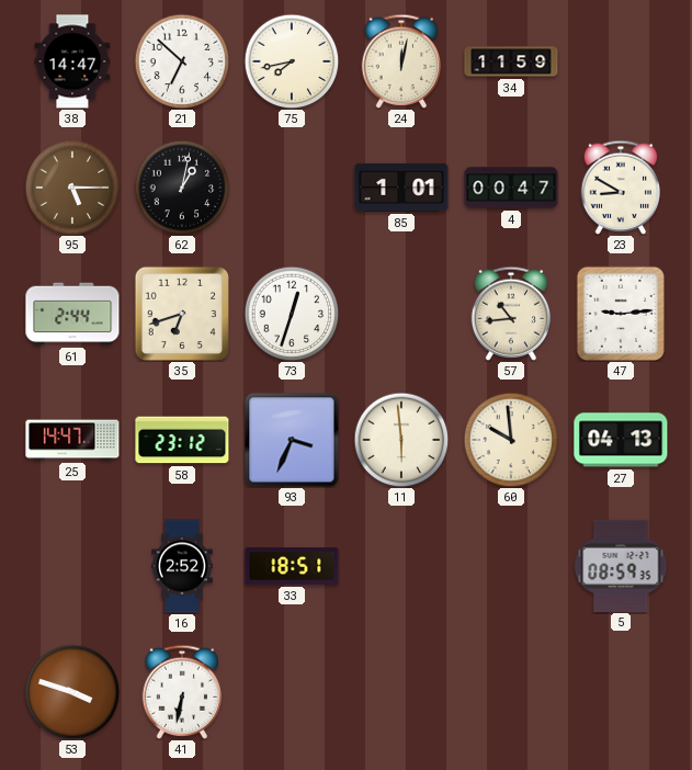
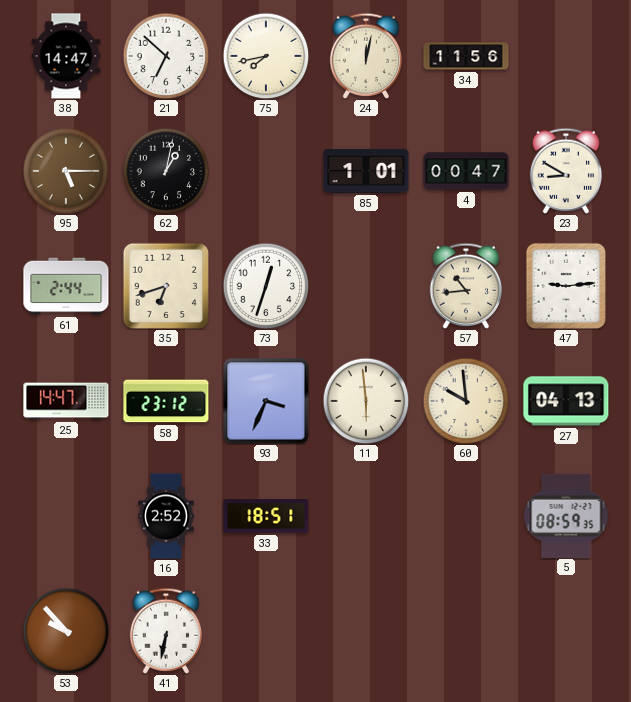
34: 11:59 -> 11:56 (466, 56)
53: 3:48 -> 9:53 (66, 631)
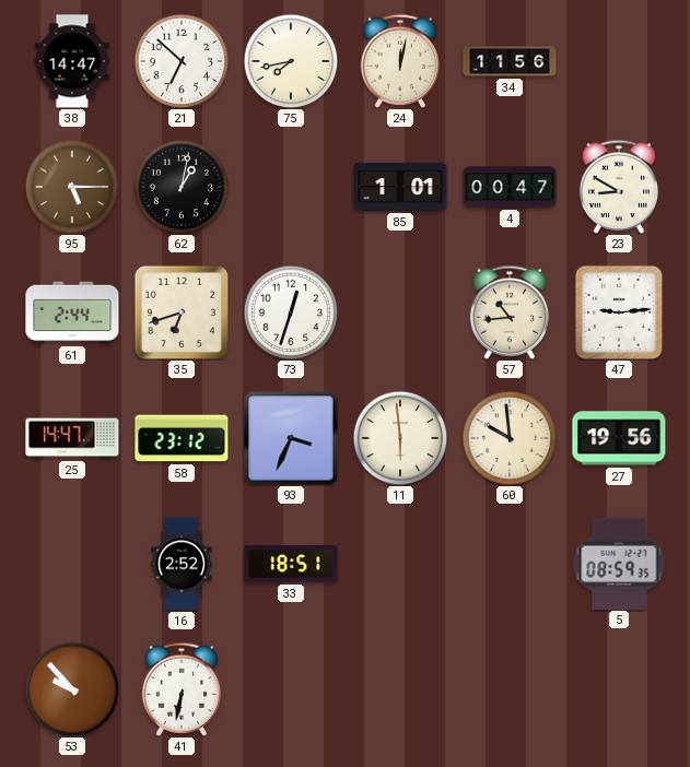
27: 04:13 -> 19:56 (619, 438)
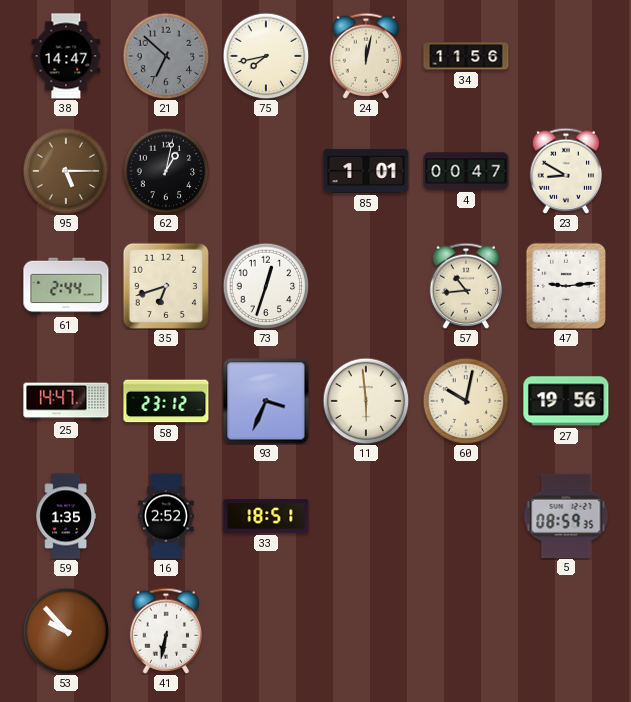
21 dial: white -> grey (166, 56)
60: 9:59 -> 10:02 (466, 401)
59: none -> 1:35 (66, 516)
